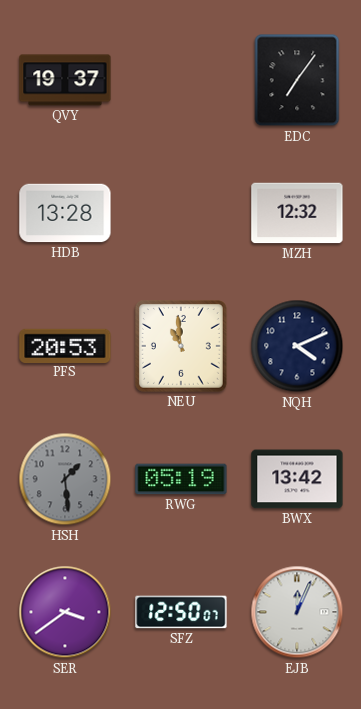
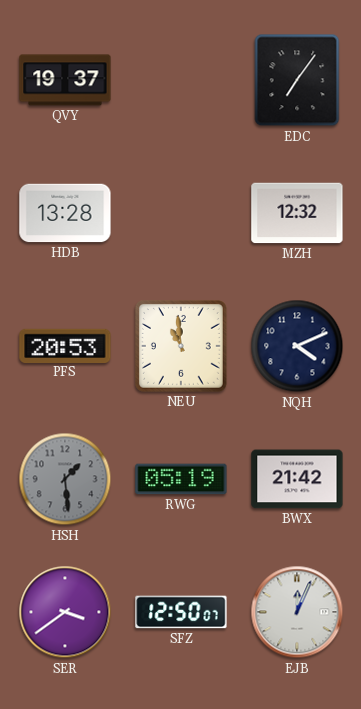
BWX: 13:42 -> 21:42 (297, 479)
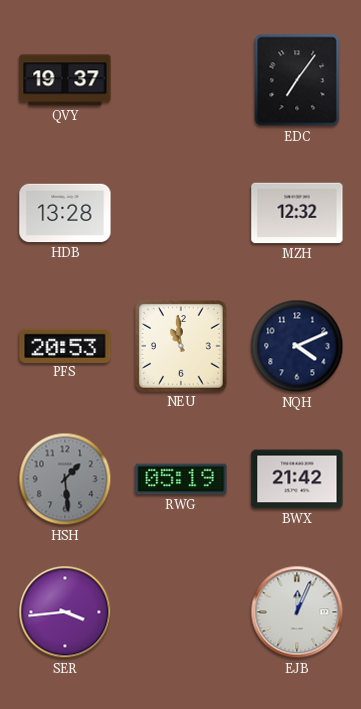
SER: 3:39 -> 3:44 (65, 612)
SFZ: 12:50 -> none (181, 612)
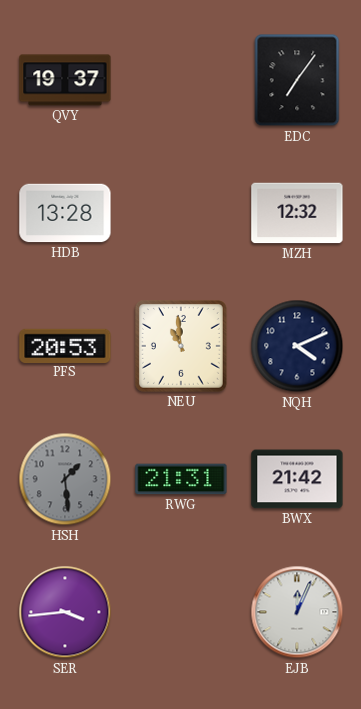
RWG: 05:19 -> 21:31 (181, 479)
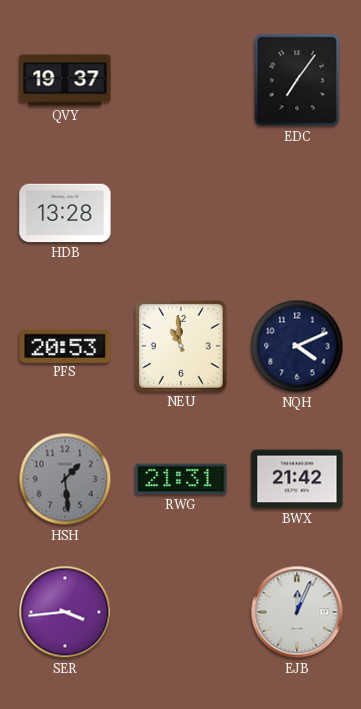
MZH: 12:32 -> none (297, 213)
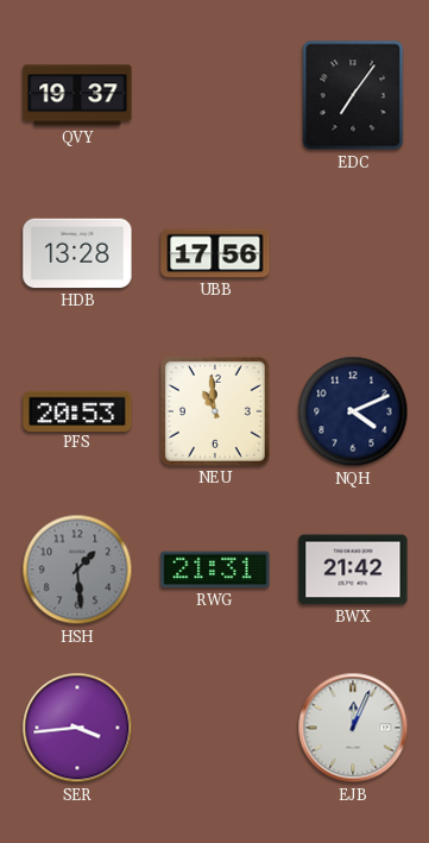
UBB: none -> 17:56 (215, 253)
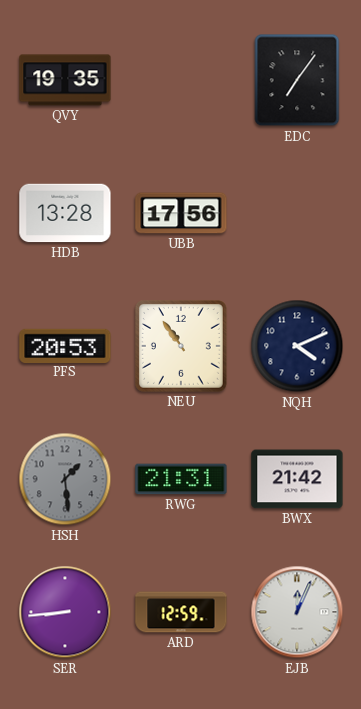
QVY: 19:37 -> 19:35 (65, 80)
NEU: 10:59 -> 10:54 (181, 346)
SER: 3:44 -> 8:44 (65, 612)
ARD: none -> 12:59 (181, 612)
